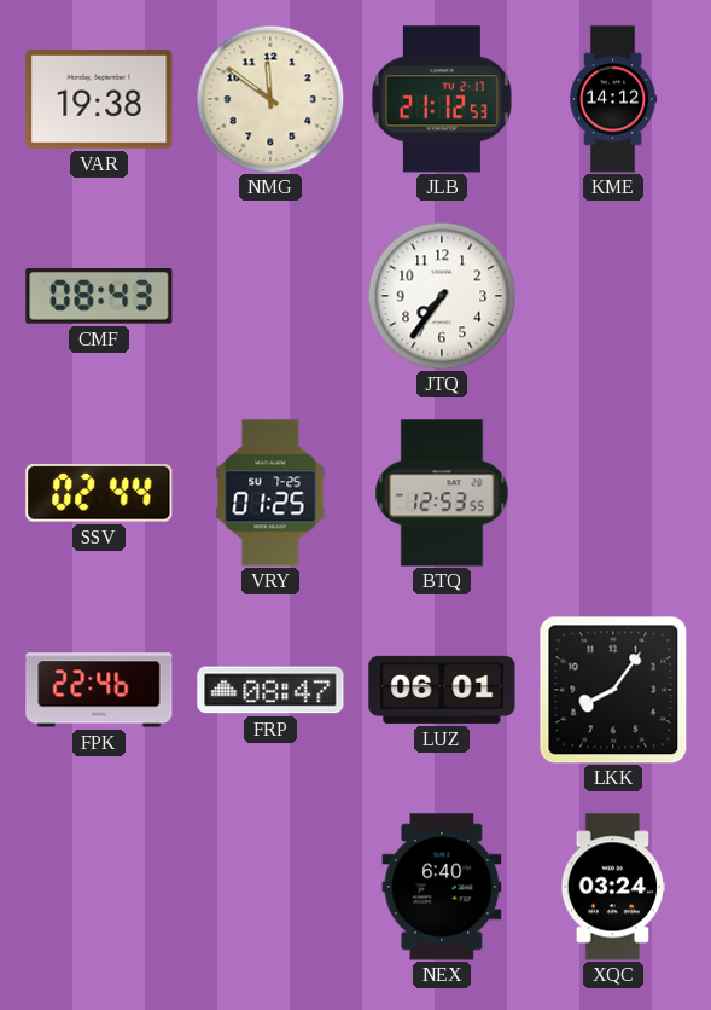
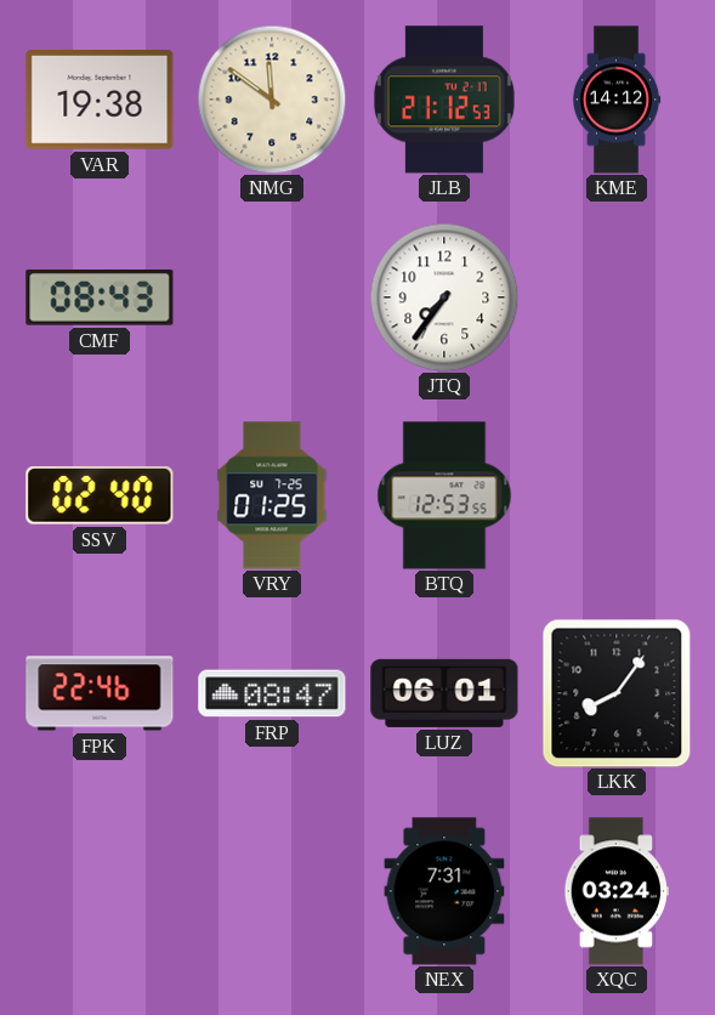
SSV: 02:44 -> 02:40 (100, 495)
NEX: 6:40 -> 7:31 (444, 891)
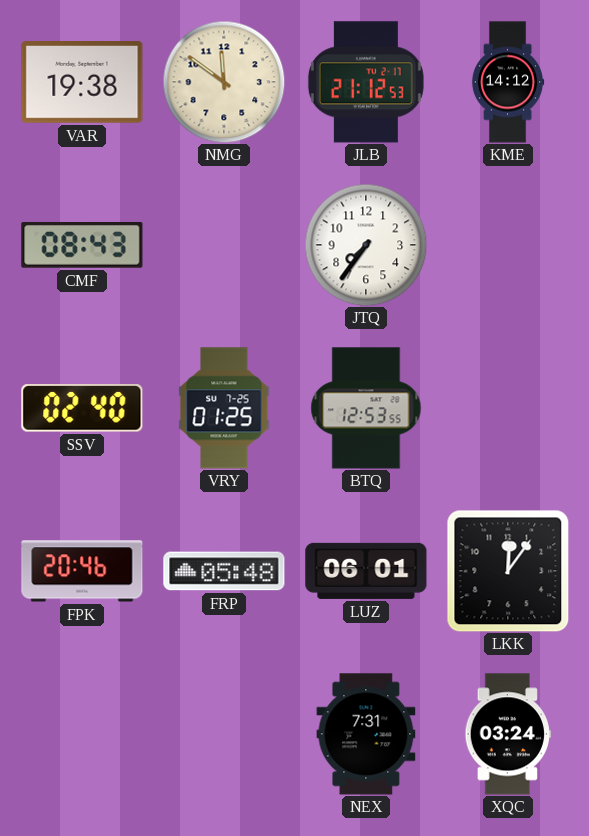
FPK: 22:46 -> 20:46 (82, 571)
FRP: 08:47 -> 05:48 (224, 571)
LKK: 8:06 -> 12:06 (508, 571)
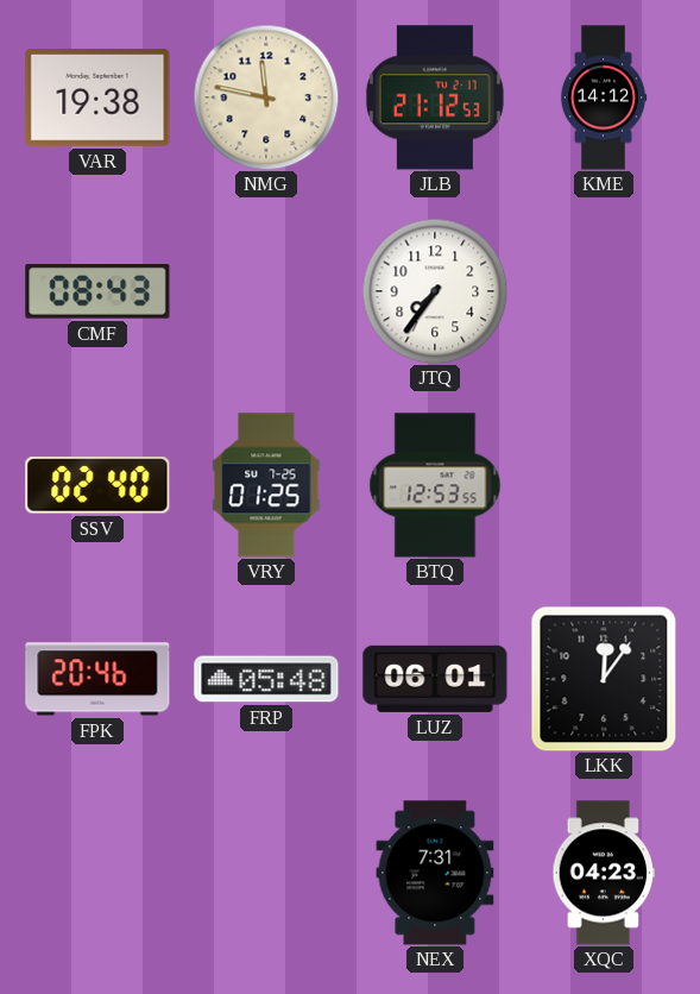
NMG: 11:51 -> 11:47 (266, 97)
XQC: 03:24 -> 04:23 (604, 873)
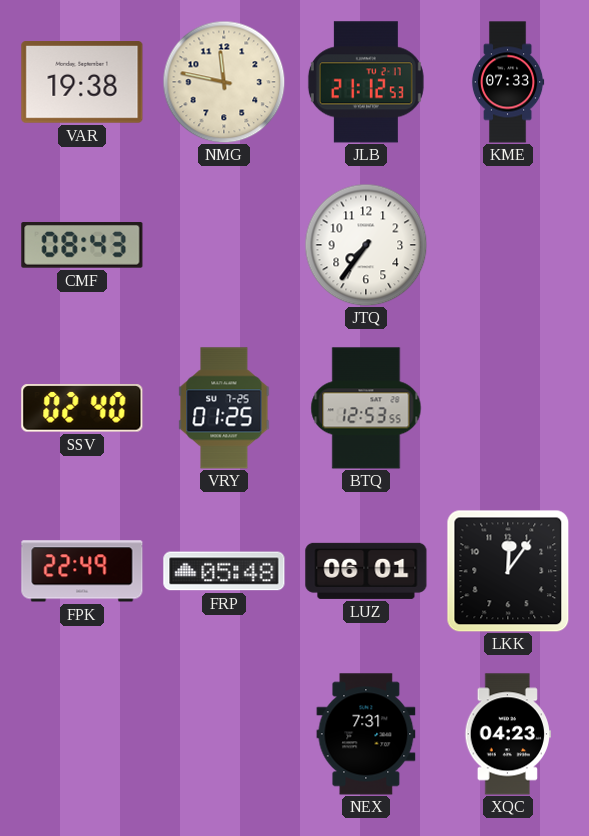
KME: 14:12 -> 07:33 (508, 82)
FPK: 20:46 -> 22:49 (82, 571)
